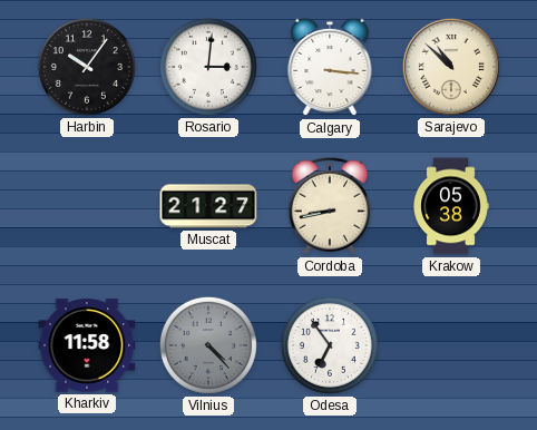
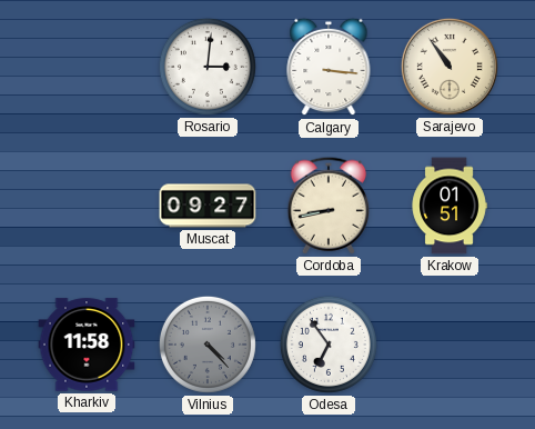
Harbin: 10:06 -> none (87, 67)
Sarajevo: 10:52 -> 10:54 (450, 67)
Muscat: 21:27 -> 09:27 (208, 206)
Krakow: 05:38 -> 01:51 (450, 206)
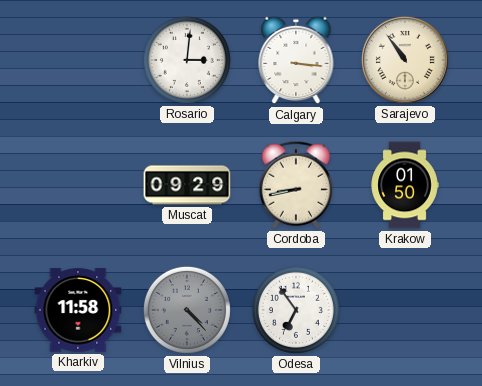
Muscat: 09:27 -> 09:29 (187, 185)
Krakow: 01:51 -> 01:50 (405, 185)
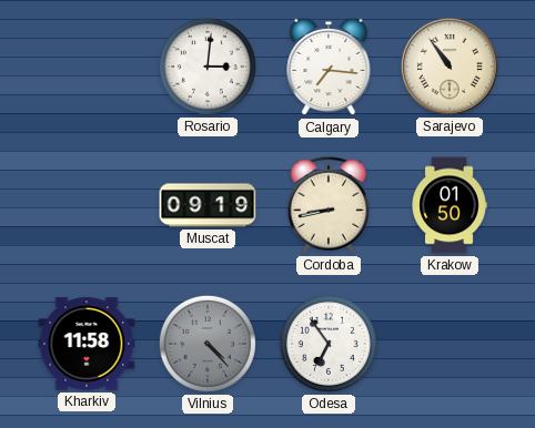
Calgary: 3:16 -> 7:16 (329, 67)
Muscat: 09:29 -> 09:19 (208, 205)
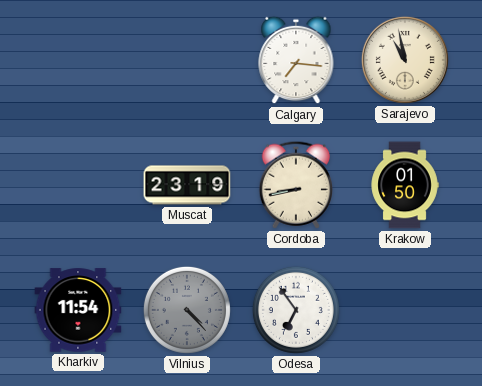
Rosario: 3:01 -> none (208, 67)
Sarajevo: 10:54 -> 10:58 (405, 60)
Muscat: 09:19 -> 23:19 (187, 185)
Kharkiv: 11:58 -> 11:54 (78, 310)
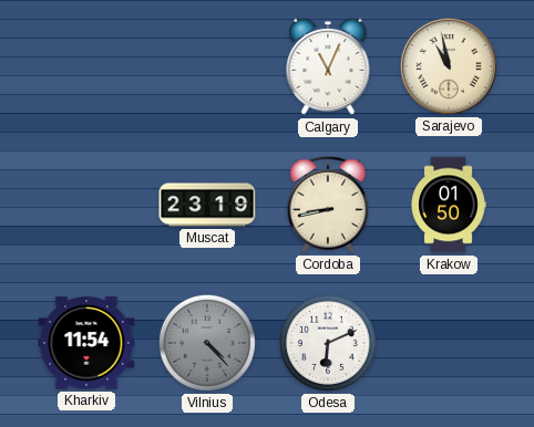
Calgary: 7:16 -> 11:04 (328, 66)
Odesa: 6:54 -> 6:11 (328, 343)
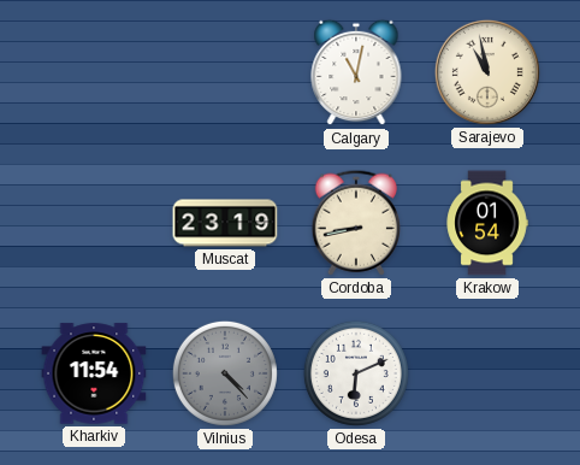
Calgary: 11:04 -> 11:02 (356, 72)
Krakow: 01:50 -> 01:54 (487, 223)
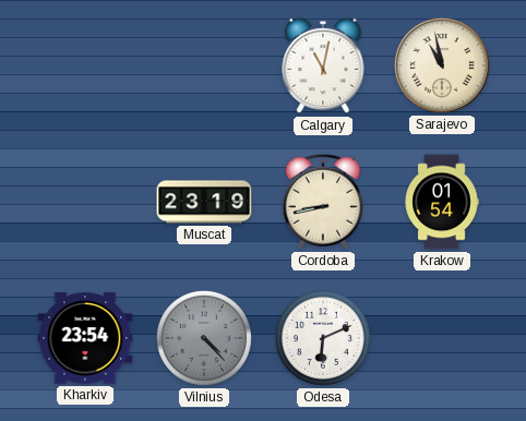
Kharkiv: 11:54 -> 23:54 (85, 338)
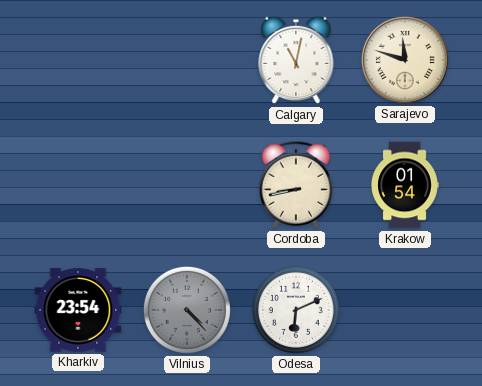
Sarajevo: 10:58 -> 11:48 (405, 60)
Muscat: 23:19 -> none (204, 202)
